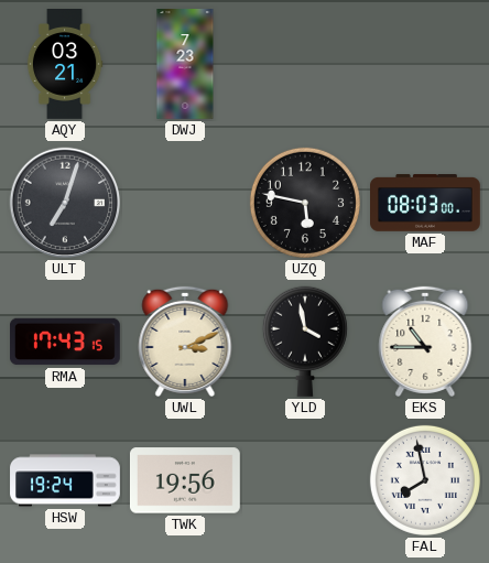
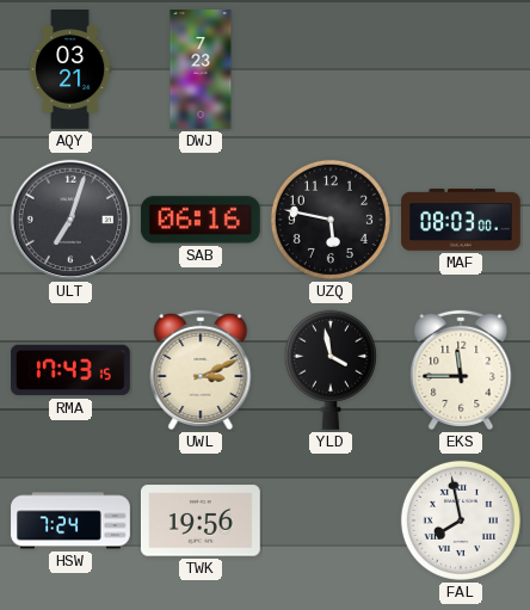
SAB: none -> 06:16 (201, 220)
EKS: 10:45 -> 11:45 (461, 370)
HSW: 19:24 -> 7:24 (70, 520)
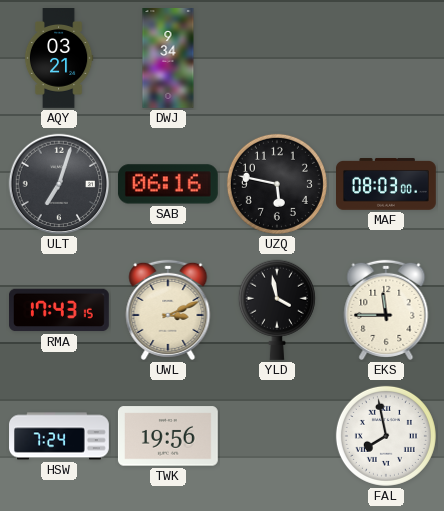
DWJ: 7:23 -> 9:34 (168, 59)
